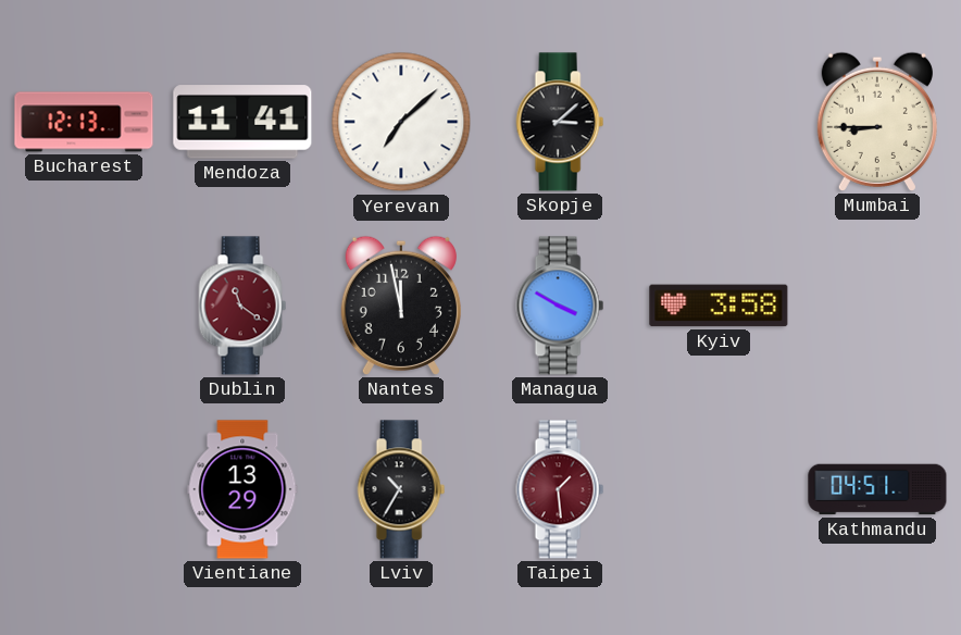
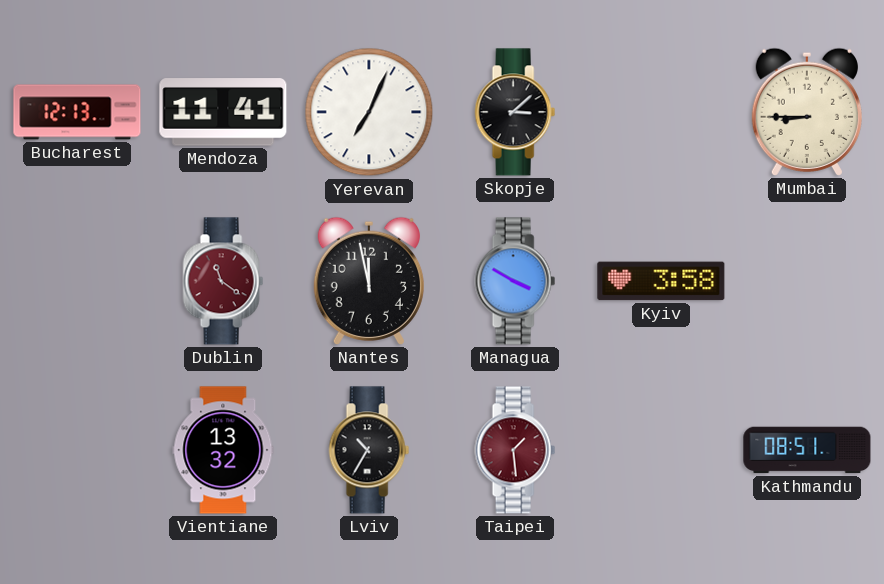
Yerevan: 7:08 -> 7:04 (369, 112)
Vientiane: 13:29 -> 13:32 (223, 450)
Kathmandu: 04:51 -> 08:51 (807, 450)
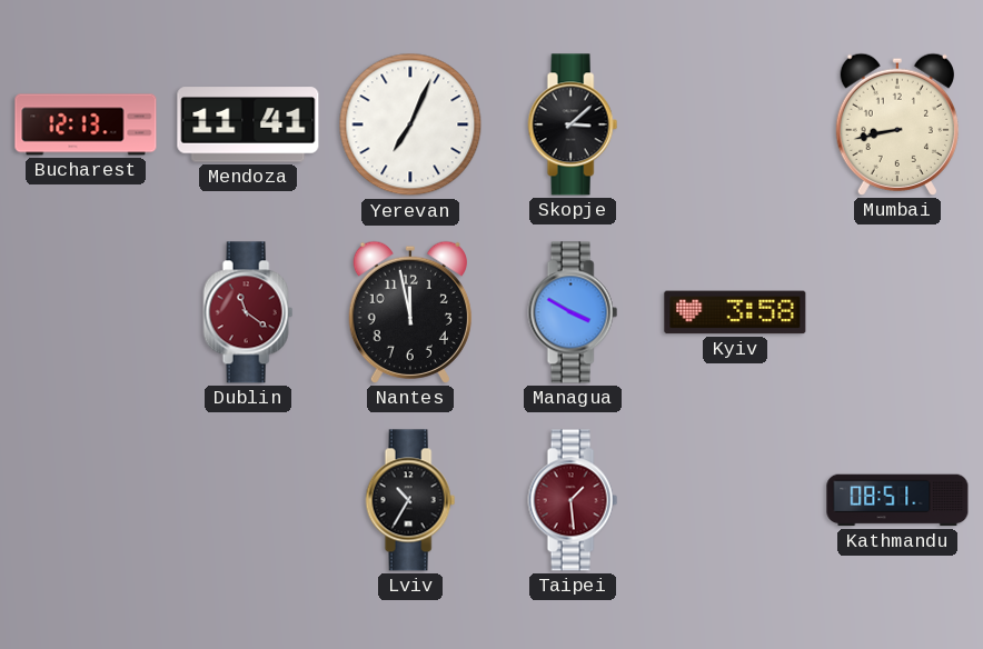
Mumbai: 8:45 -> 8:43 (897, 124)
Vientiane: 13:32 -> none (223, 450)
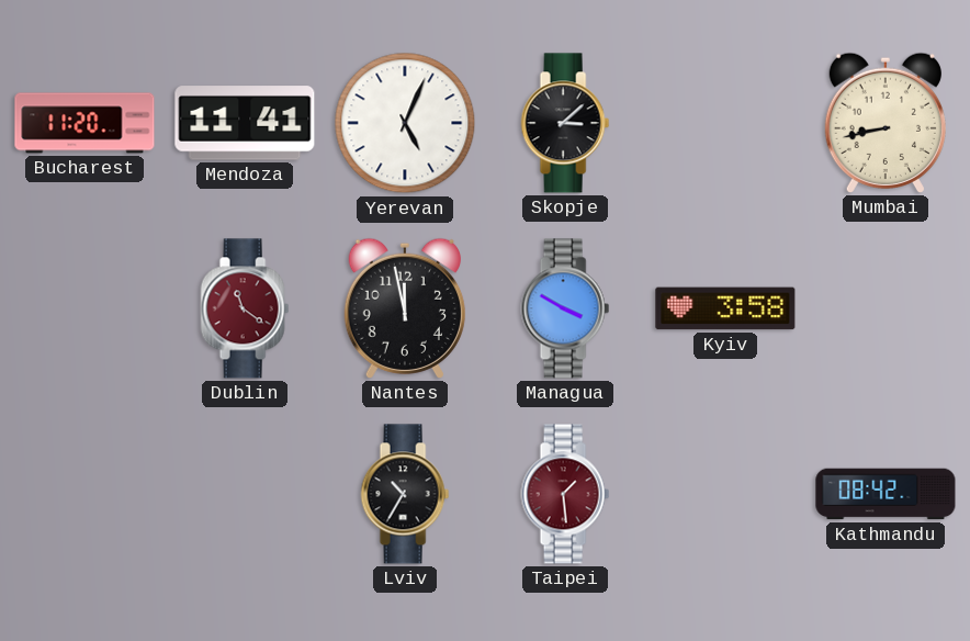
Bucharest: 12:13 -> 11:20 (84, 123)
Yerevan: 7:04 -> 5:04 (405, 123)
Kathmandu: 08:51 -> 08:42 (886, 494)
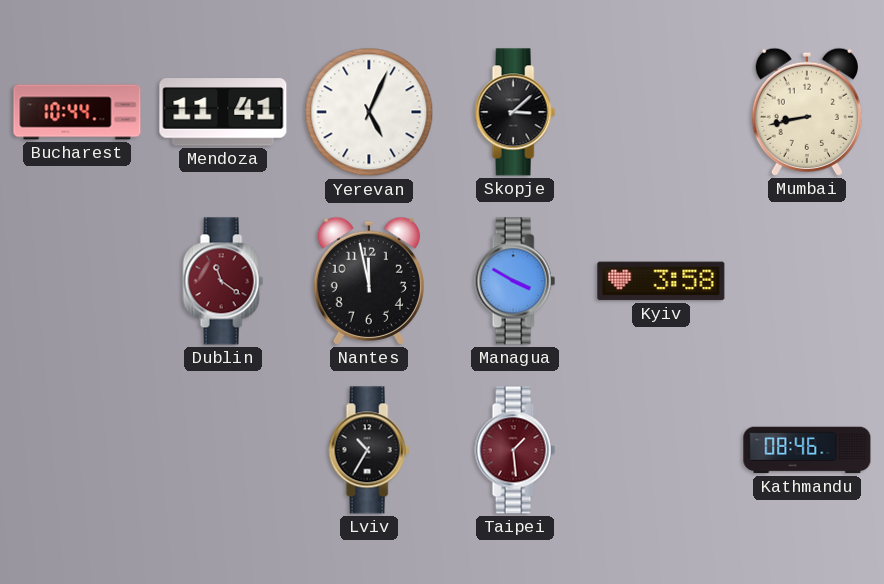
Bucharest: 11:20 -> 10:44 (77, 112)
Kathmandu: 08:42 -> 08:46 (807, 450)
